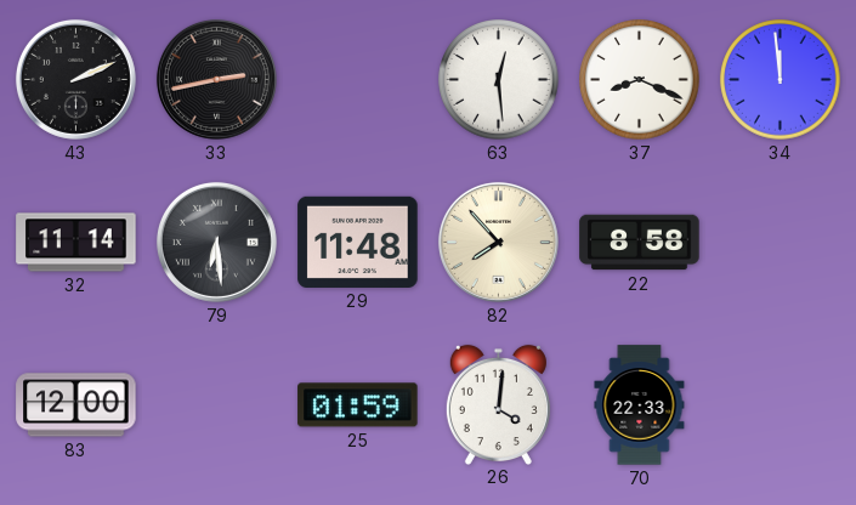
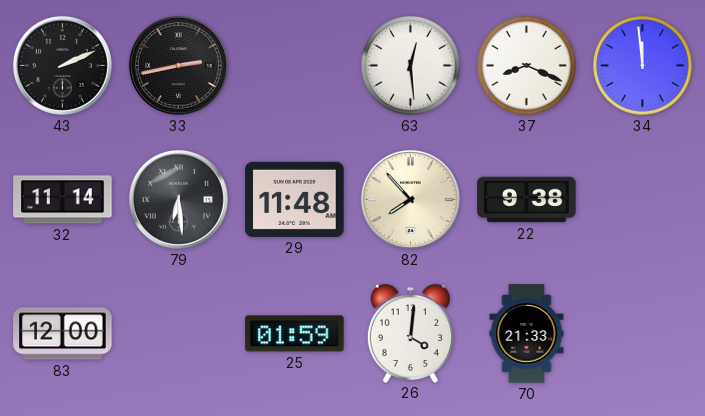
22: 8:58 -> 9:38 (527, 200)
70: 22:33 -> 21:33 (527, 334)
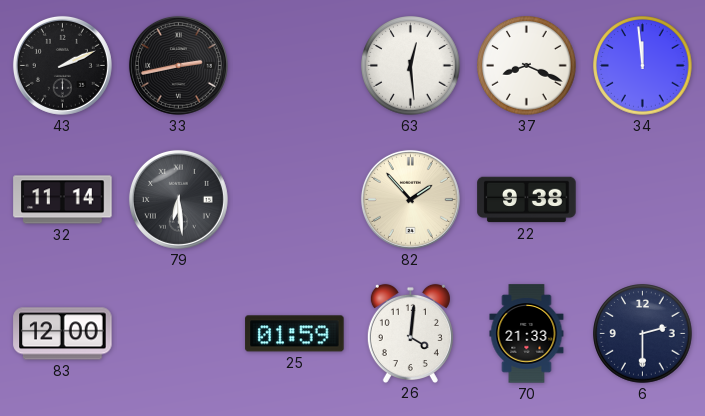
29: 11:48 -> none (295, 199)
82: 7:53 -> 1:53 (410, 199)
6: none -> 2:30 (643, 334)
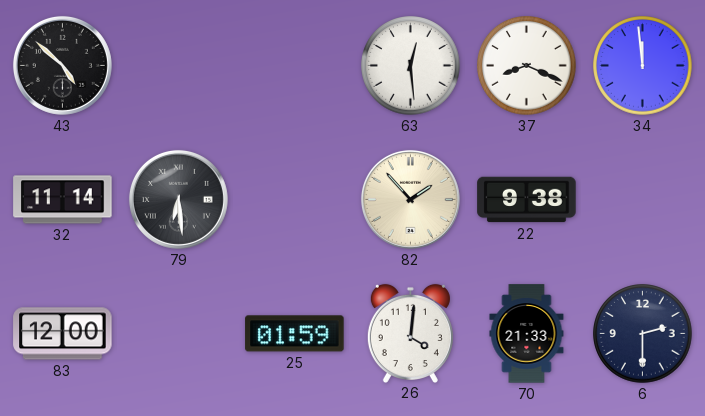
43: 2:11 -> 4:52 (62, 65)
33: 2:43 -> none (178, 65)
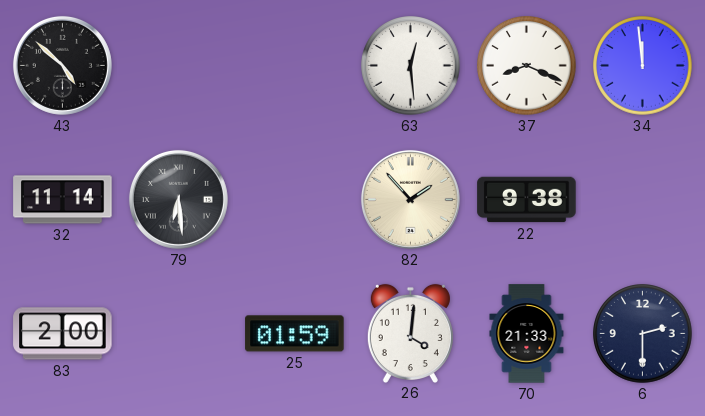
83: 12:00 -> 2:00 (63, 334)
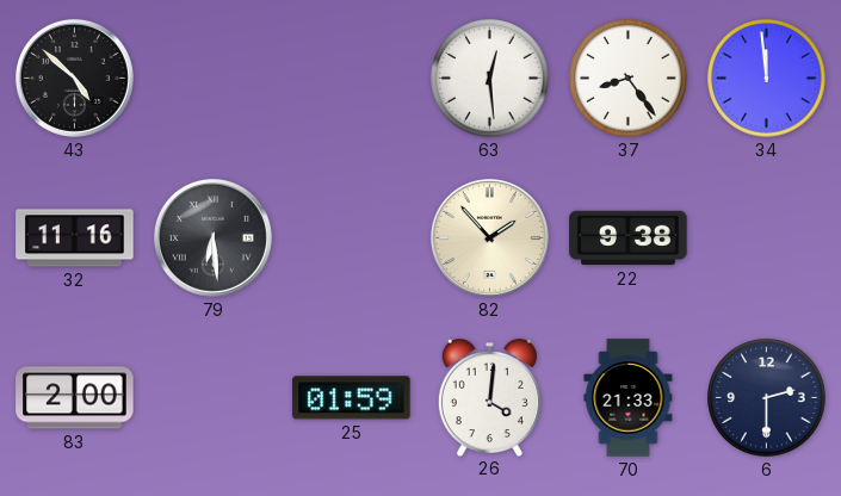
37: 8:19 -> 8:24 (629, 79)
32: 11:14 -> 11:16 (75, 238)
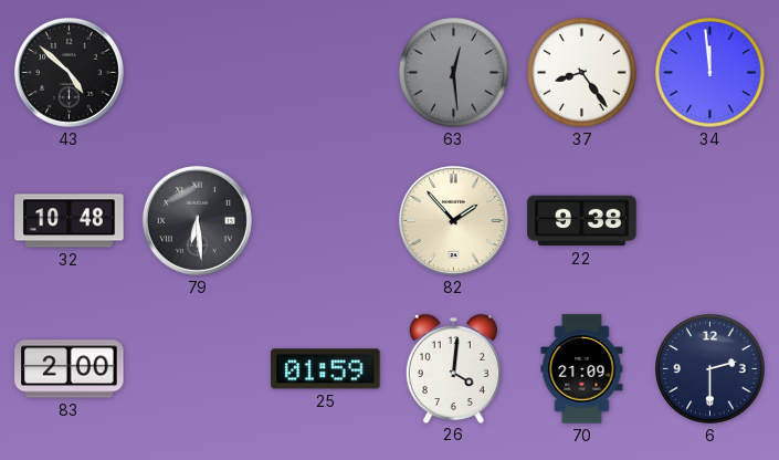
63 dial: white -> grey (454, 73)
32: 11:16 -> 10:48 (70, 221)
70: 21:33 -> 21:09 (582, 369)
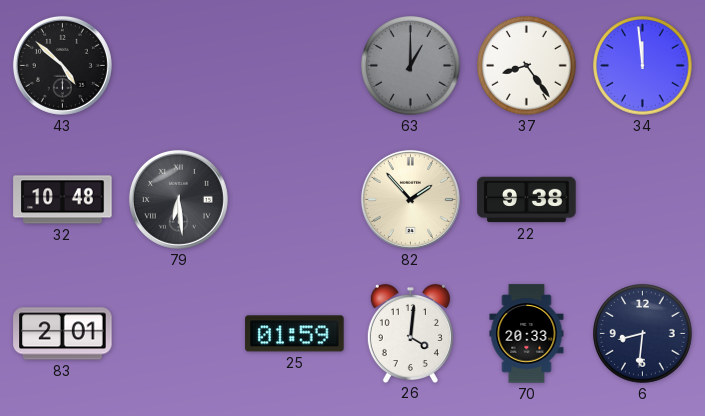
63: 12:29 -> 1:00 (411, 66)
83: 2:00 -> 2:01 (63, 334)
70: 21:09 -> 20:33 (527, 334)
6: 2:30 -> 8:31 (643, 334)
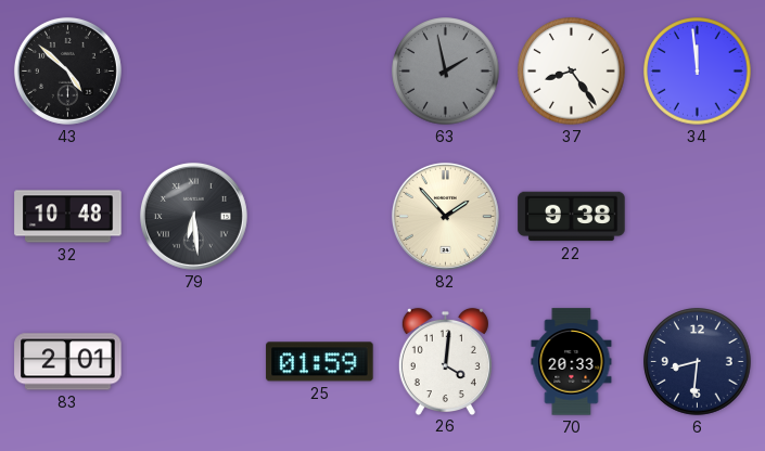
63: 1:00 -> 1:58 (446, 72)
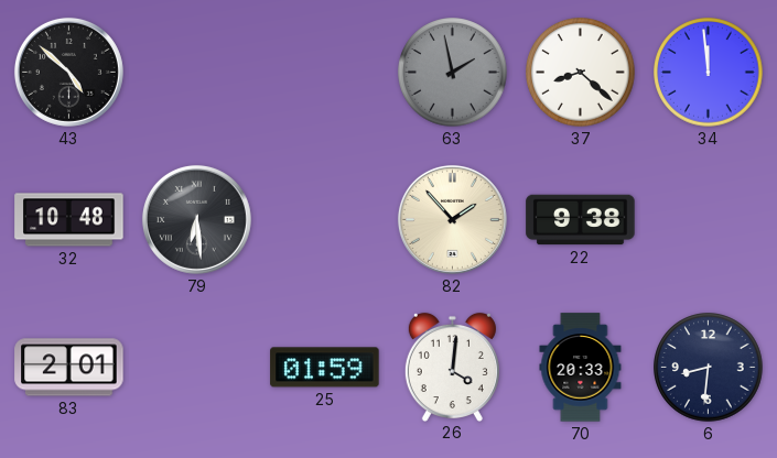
37: 8:24 -> 8:22 (581, 73)
